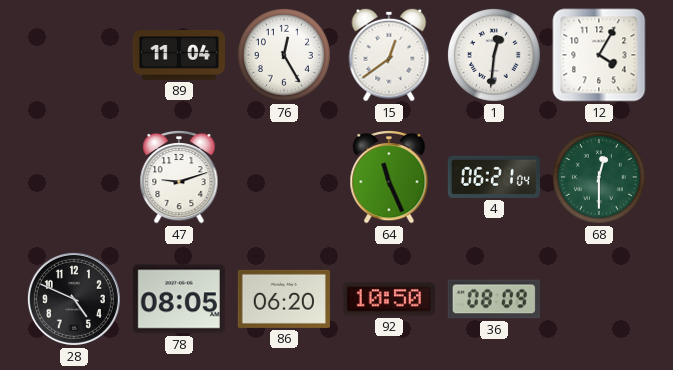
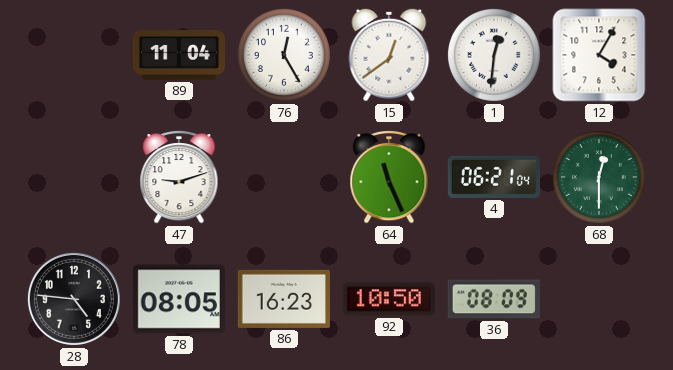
28: 4:49 -> 4:46 (74, 299)
86: 06:20 -> 16:23 (284, 299)
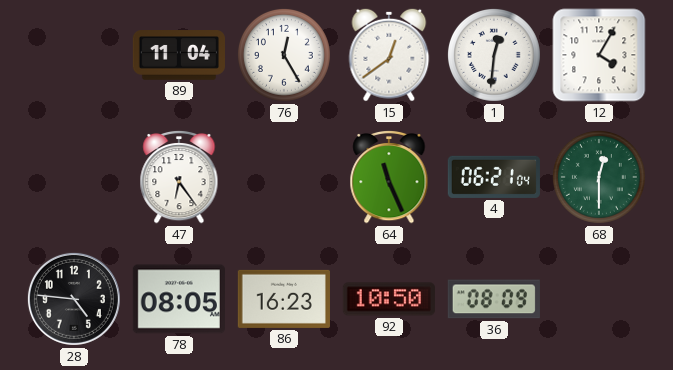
47: 9:12 -> 6:24 (179, 177)
